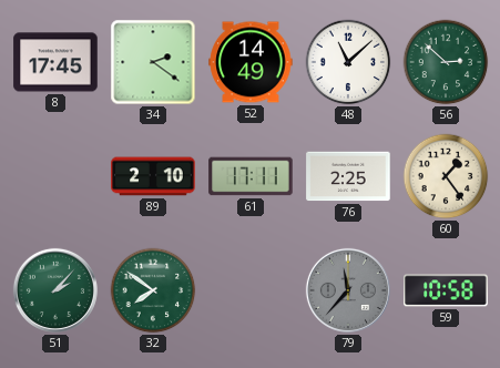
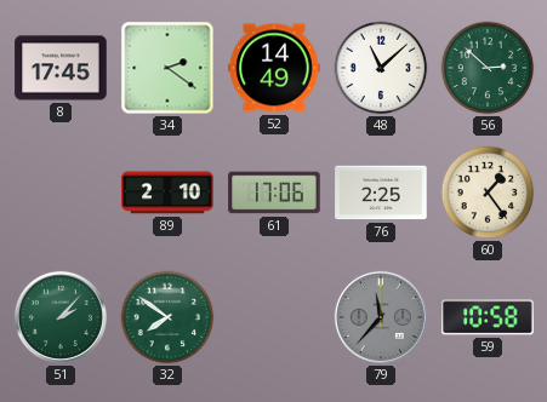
61: 17:11 -> 17:06 (274, 193)
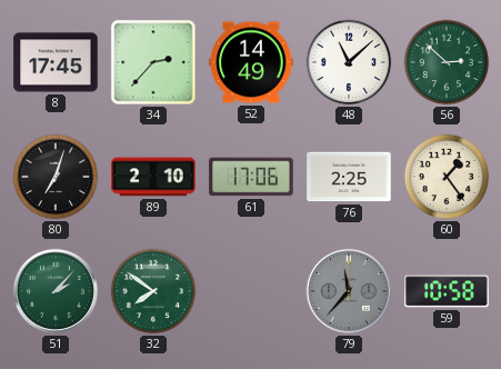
34: 2:21 -> 2:37 (153, 62)
80: none -> 7:03 (56, 177)
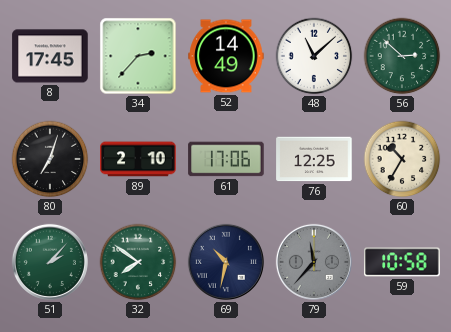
76: 2:25 -> 12:25 (314, 159)
60: 1:24 -> 10:35 (402, 159)
69: none -> 10:32 (226, 262)
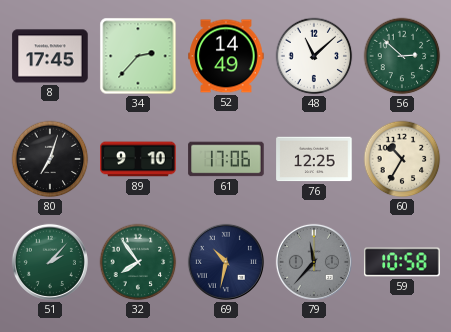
89: 2:10 -> 9:10 (138, 159)
32: 7:51 -> 7:54 (138, 262)
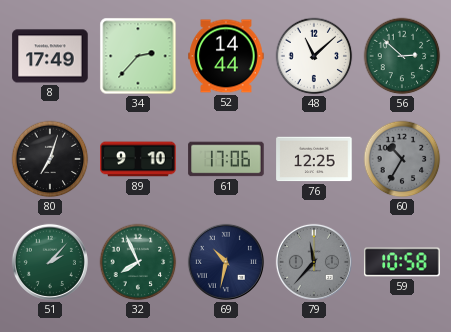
8: 17:45 -> 17:49 (50, 56)
52: 14:49 -> 14:44 (226, 56)
60 dial: cream -> grey (402, 159)
32: 7:54 -> 7:56 (138, 262)
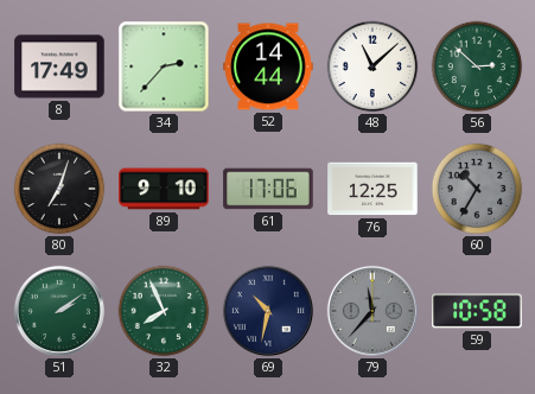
51: 2:07 -> 2:09 (59, 311)
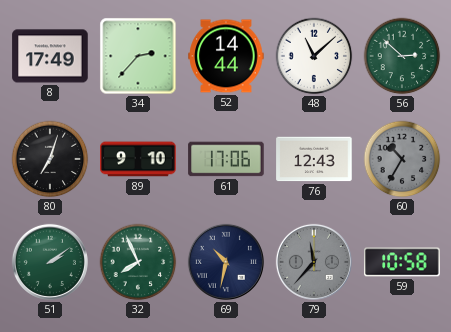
76: 12:25 -> 12:43 (314, 159)
